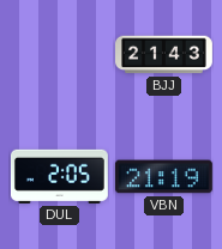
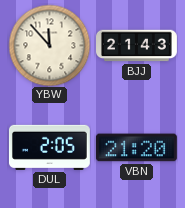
YBW: none -> 11:53 (49, 45)
VBN: 21:19 -> 21:20 (136, 148)
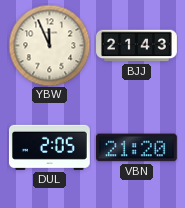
YBW: 11:53 -> 11:56 (49, 45)
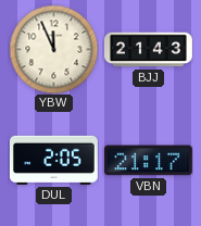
VBN: 21:20 -> 21:17 (148, 161)
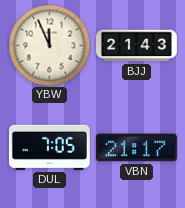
DUL: 2:05 -> 7:05 (49, 147)
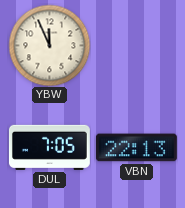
BJJ: 21:43 -> none (137, 46)
VBN: 21:17 -> 22:13 (136, 148)
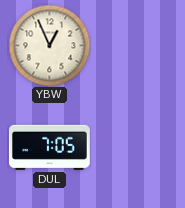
YBW: 11:56 -> 12:56 (49, 45)
VBN: 22:13 -> none (136, 148)
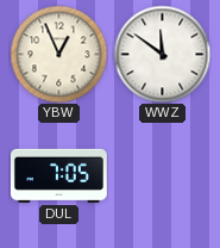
WWZ: none -> 11:51 (162, 54)
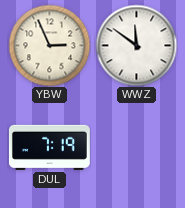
YBW: 12:56 -> 2:56 (49, 45)
DUL: 7:05 -> 7:19 (49, 147)
